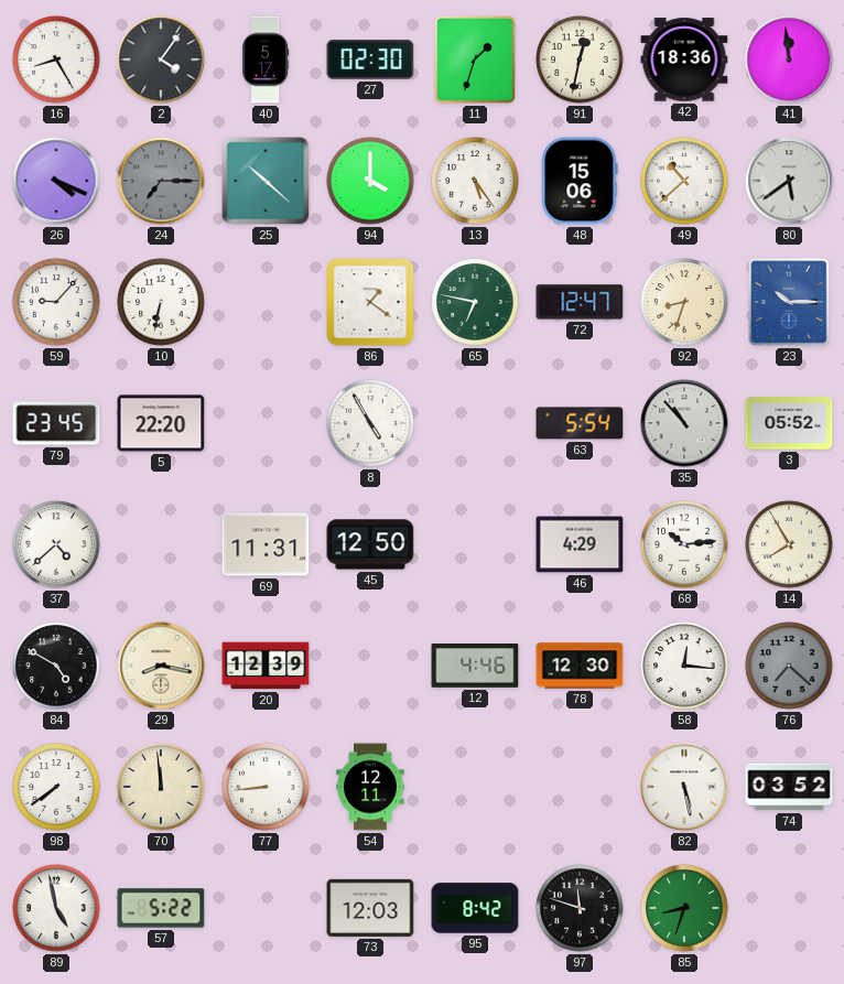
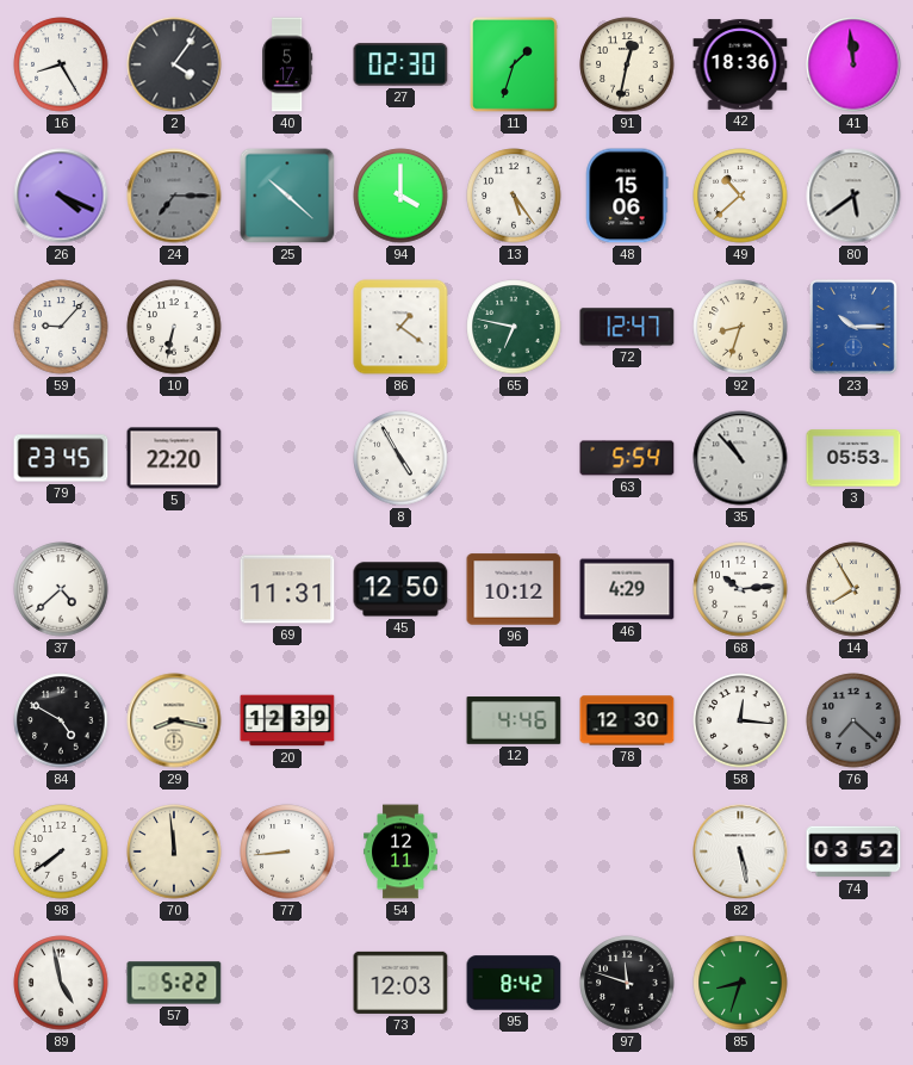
3: 05:52 -> 05:53 (853, 458)
96: none -> 10:12 (514, 589)
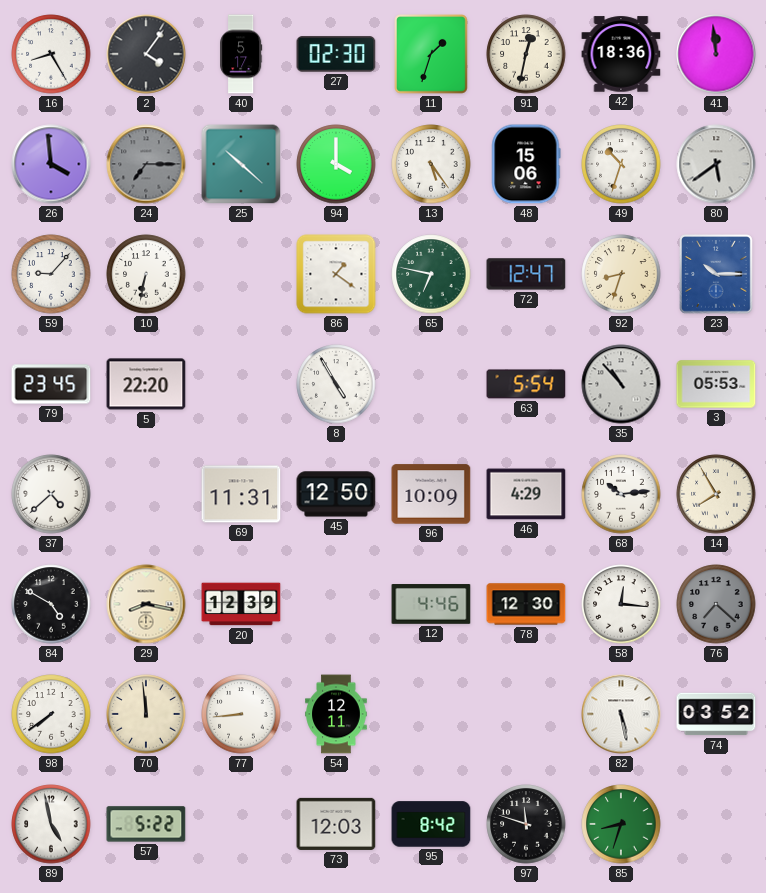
26: 4:19 -> 3:59 (51, 164)
49: 10:38 -> 10:33 (621, 164)
96: 10:12 -> 10:09 (431, 494)
